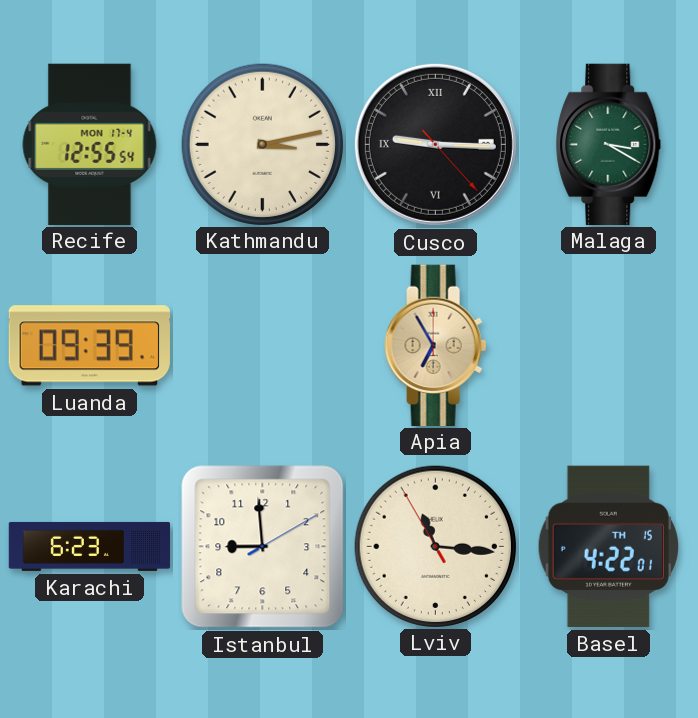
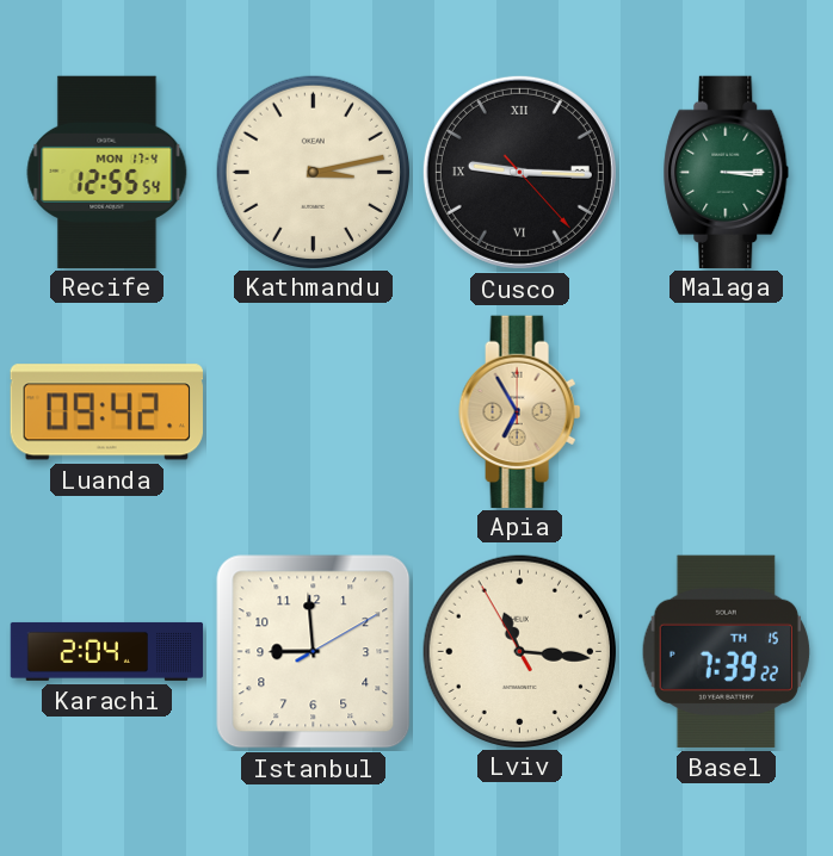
Malaga: 3:20 -> 3:15 (727, 172)
Luanda: 09:39 -> 09:42 (106, 413)
Karachi: 6:23 -> 2:04 (107, 651)
Basel: 4:22 -> 7:39 (726, 651)
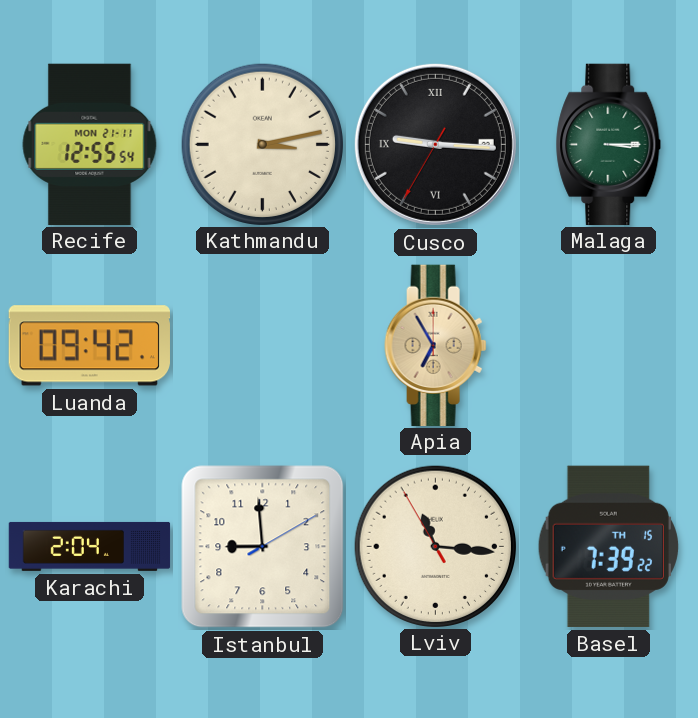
Recife date: MON 17-4 -> MON 21-11 (90, 144)
Cusco: 9:15:23 -> 9:15:35 (435, 144)
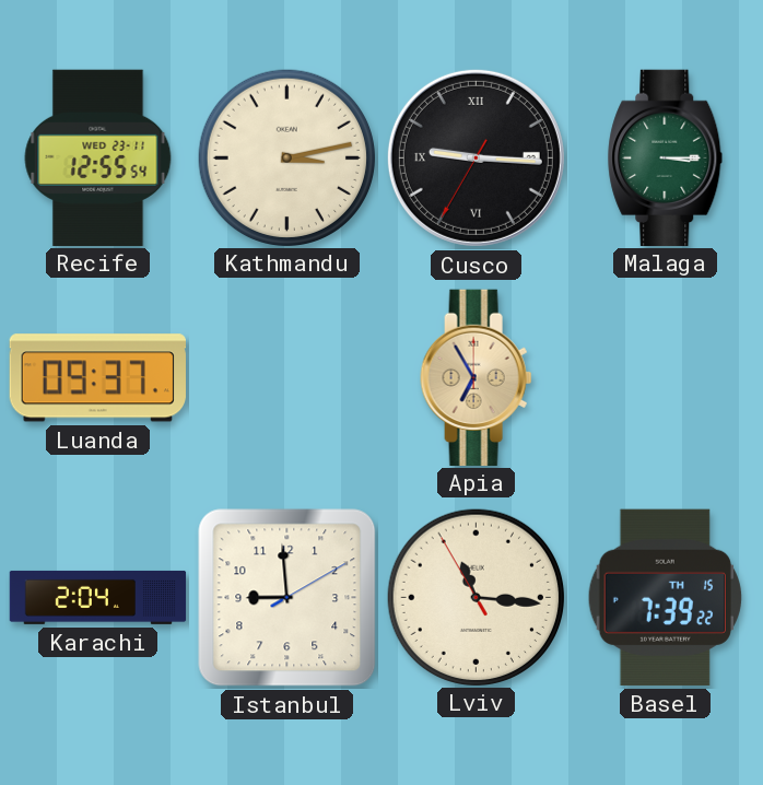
Recife date: MON 21-11 -> WED 23-11 (98, 157)
Luanda: 09:42 -> 09:37 (97, 378)
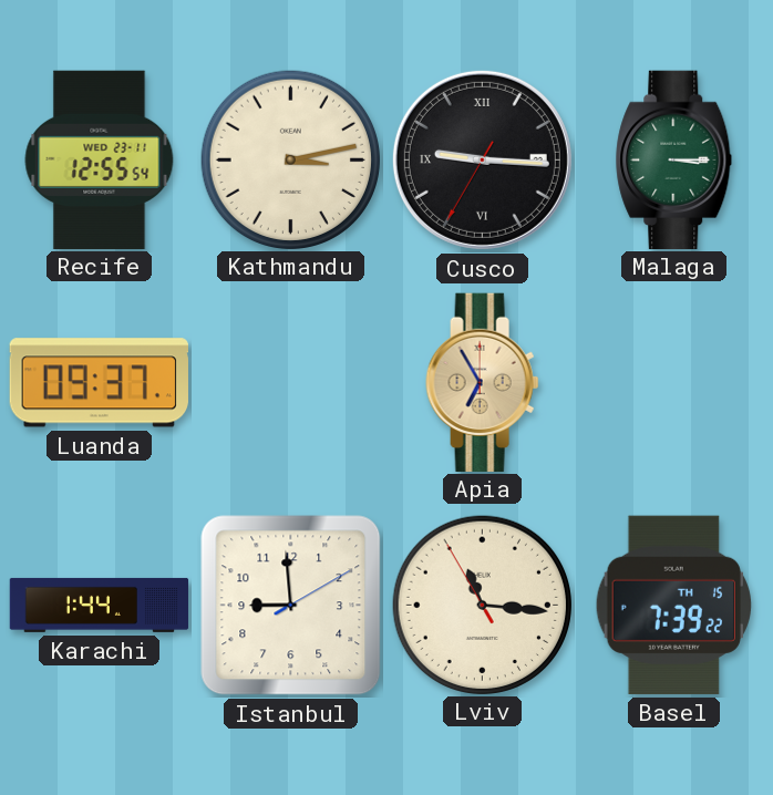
Karachi: 2:04 -> 1:44 (100, 605)
